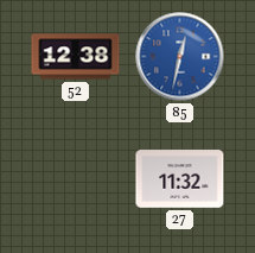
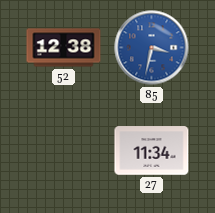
85: 12:32 -> 3:32 (152, 48)
27: 11:32 -> 11:34 (152, 151)
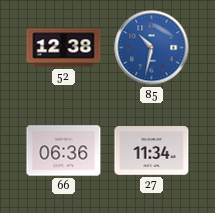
85: 3:32 -> 10:32 (152, 48)
66: none -> 06:36 (64, 151)
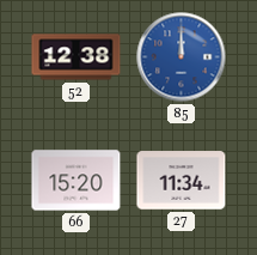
85: 10:32 -> 12:00 (182, 57)
66: 06:36 -> 15:20 (77, 181)
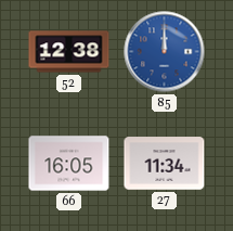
66: 15:20 -> 16:05 (69, 164)
